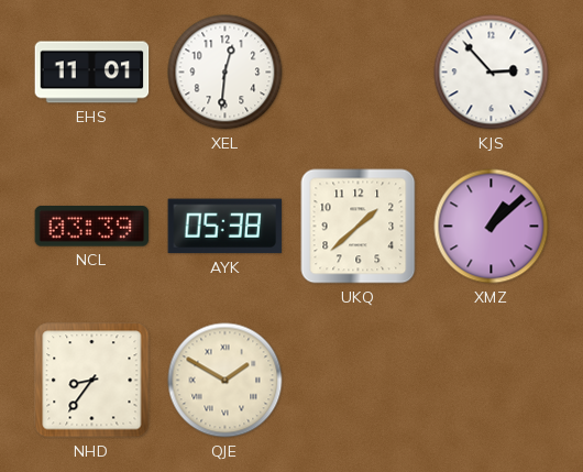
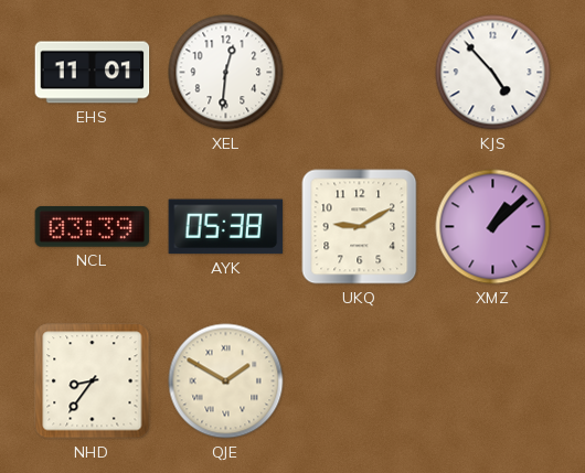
KJS: 2:53 -> 4:53 (493, 73)
UKQ: 1:38 -> 9:10 (360, 227)
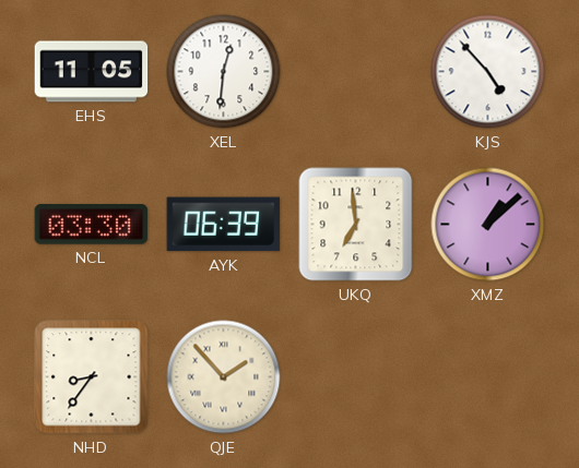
EHS: 11:01 -> 11:05 (92, 72)
NCL: 03:39 -> 03:30 (92, 225)
AYK: 05:38 -> 06:39 (224, 225)
UKQ: 9:10 -> 6:59 (356, 225)
QJE: 1:50 -> 1:53 (224, 377)
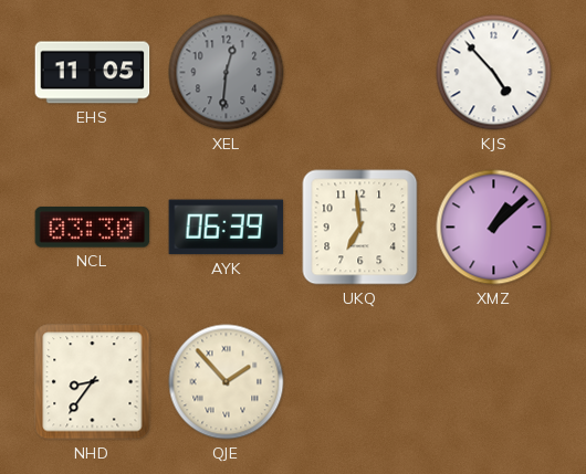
XEL dial: white -> grey (227, 73)
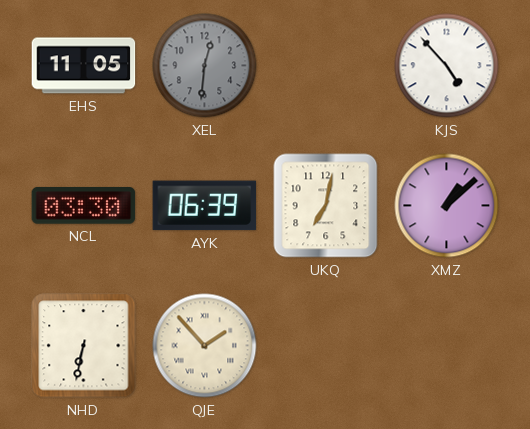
UKQ: 6:59 -> 7:02 (326, 206)
NHD: 8:36 -> 6:32 (84, 346)
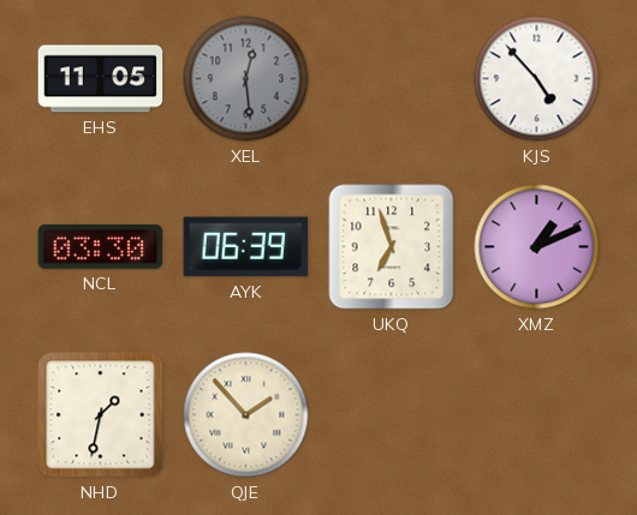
XEL: 12:31 -> 12:29 (246, 79)
UKQ: 7:02 -> 6:57 (392, 247)
XMZ: 1:08 -> 1:11 (537, 247)
NHD: 6:32 -> 1:32 (101, 415)
